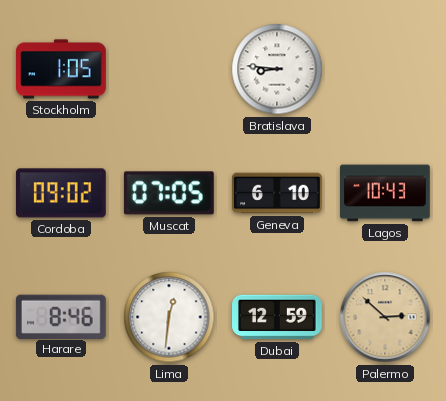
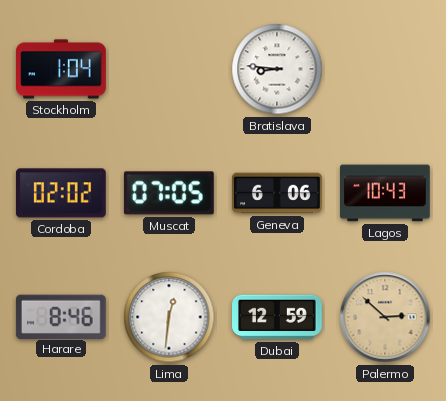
Stockholm: 1:05 -> 1:04 (62, 69)
Cordoba: 09:02 -> 02:02 (61, 193)
Geneva: 6:10 -> 6:06 (278, 193)
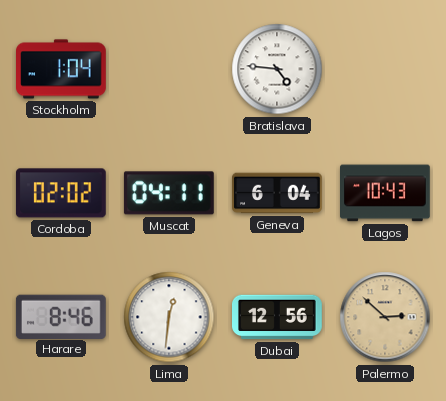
Bratislava: 8:46 -> 4:46 (277, 69)
Muscat: 07:05 -> 04:11 (169, 193)
Geneva: 6:06 -> 6:04 (278, 193)
Dubai: 12:59 -> 12:56 (278, 317)
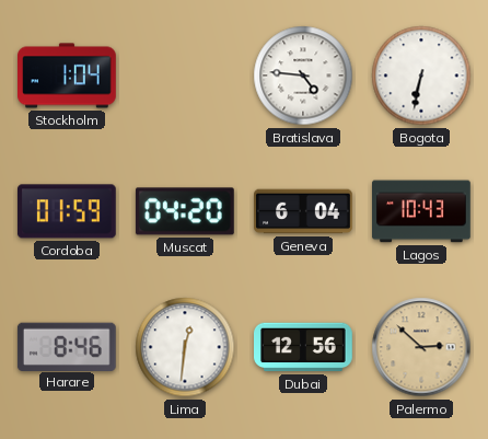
Bogota: none -> 6:32 (421, 76)
Cordoba: 02:02 -> 01:59 (67, 211)
Muscat: 04:11 -> 04:20 (185, 211)
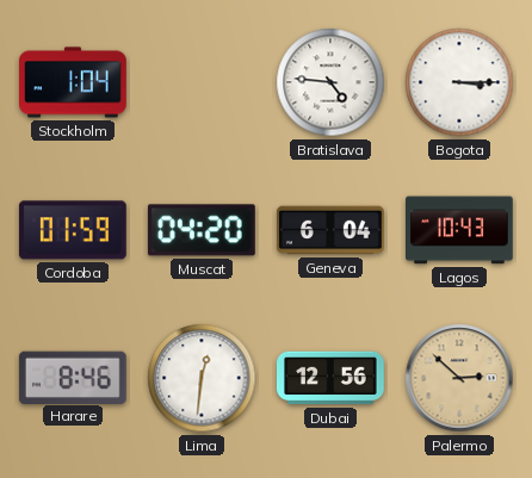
Bogota: 6:32 -> 3:15 (459, 82)
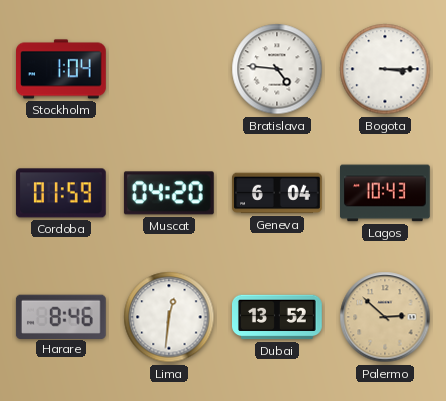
Dubai: 12:56 -> 13:52 (278, 317)
